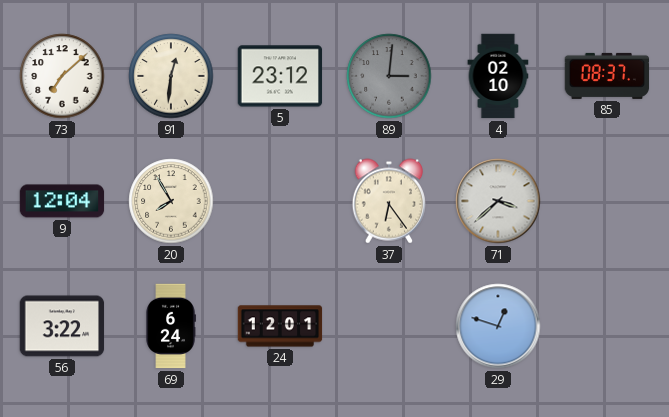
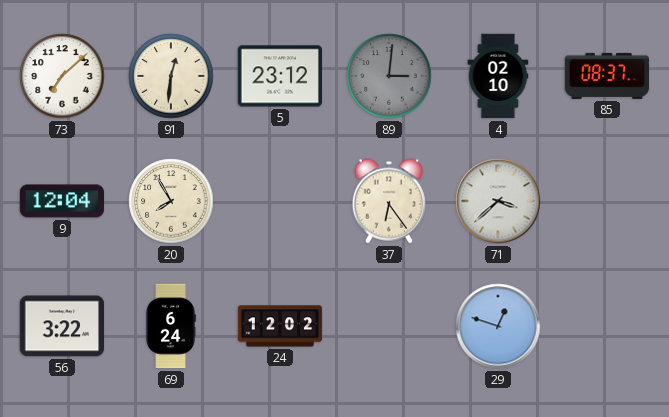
24: 12:01 -> 12:02 (280, 326)
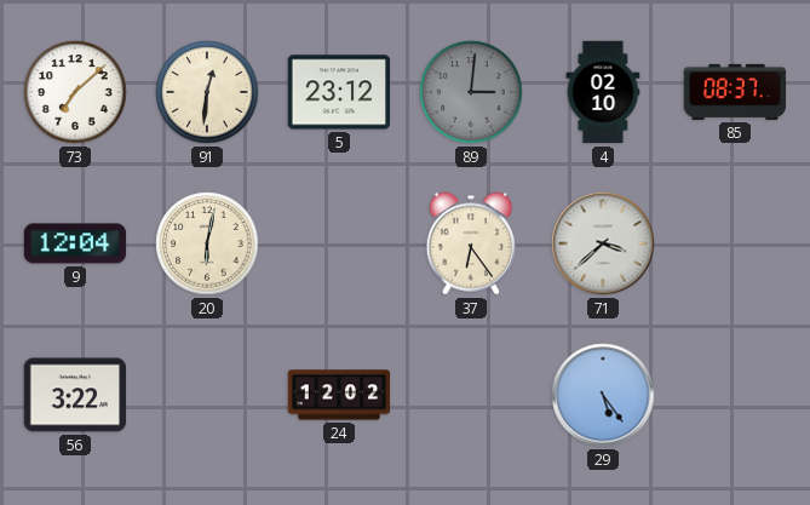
20: 7:55 -> 6:02 (207, 243)
69: 6:24 -> none (171, 326)
29: 12:48 -> 5:24 (603, 395)
